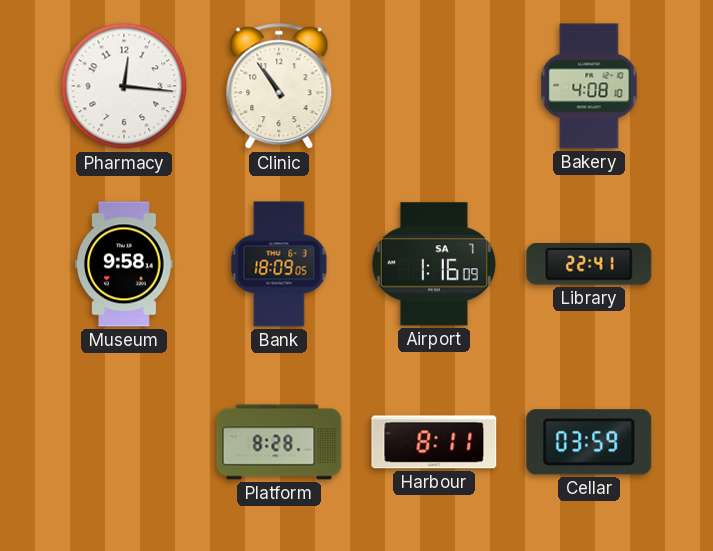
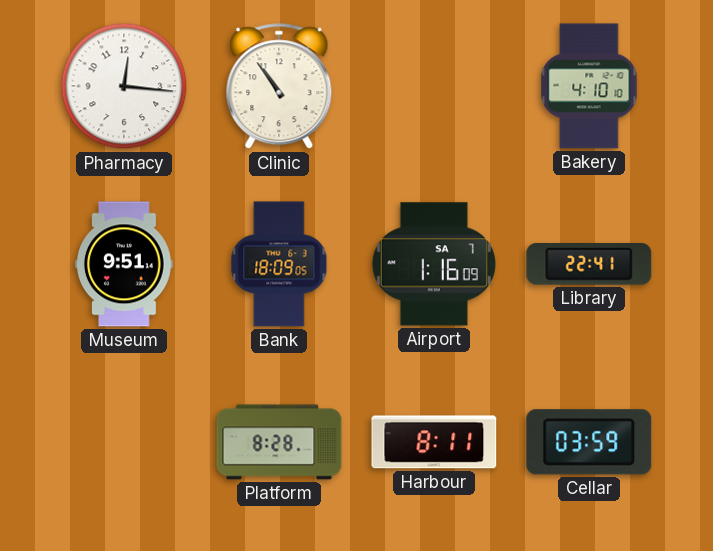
Bakery: 4:08 -> 4:10 (589, 86)
Museum: 9:58 -> 9:51 (125, 264)
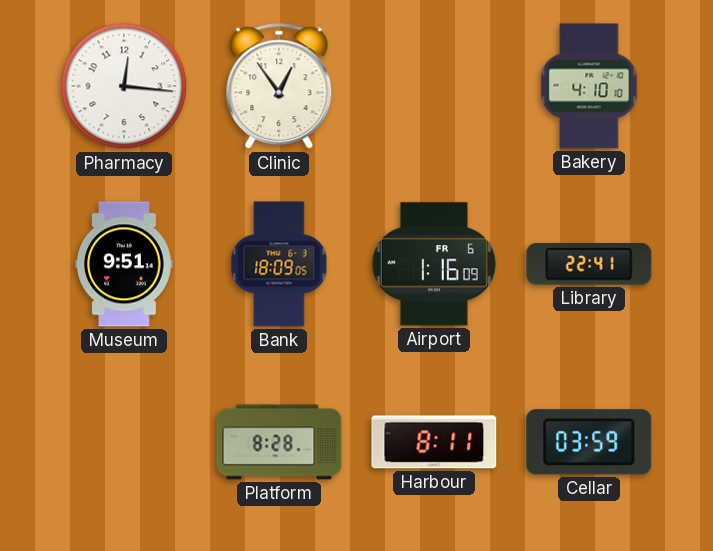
Clinic: 10:54 -> 12:54 (279, 87)
Airport date: SA 7 -> FR 6 (434, 264)
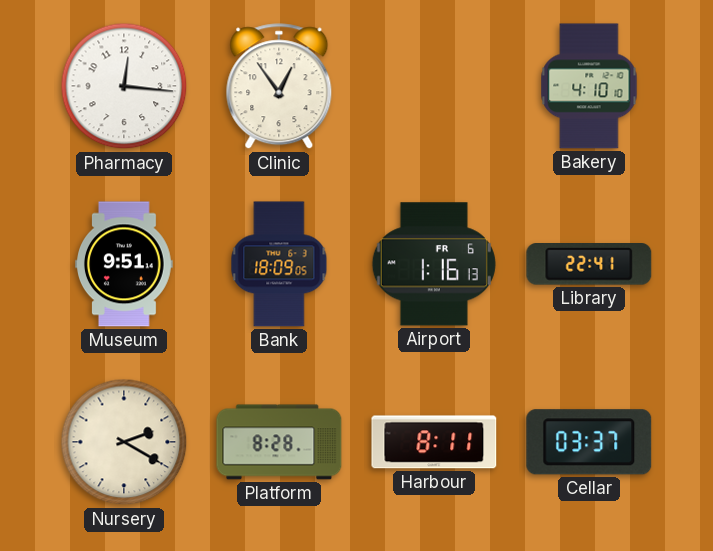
Airport: 1:16:09 -> 1:16:13 (434, 264)
Nursery: none -> 2:20 (124, 442)
Cellar: 03:59 -> 03:37 (589, 442)
